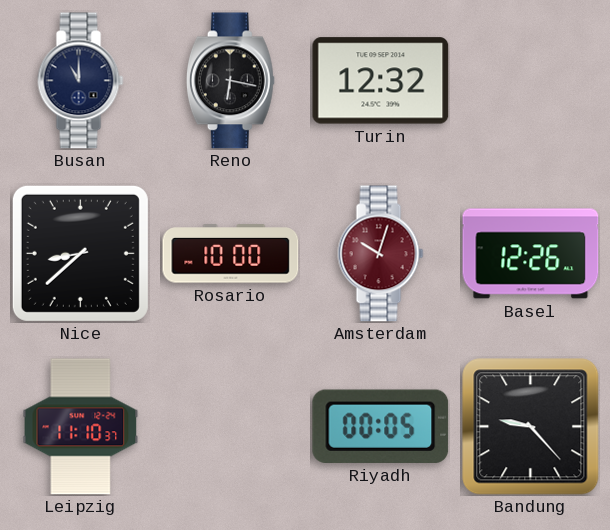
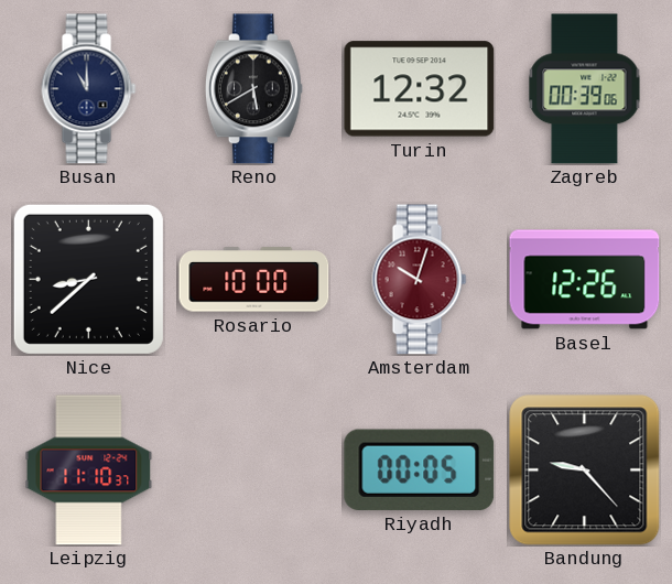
Reno: 6:17 -> 5:40 (253, 89)
Zagreb: none -> 00:39 (585, 89)
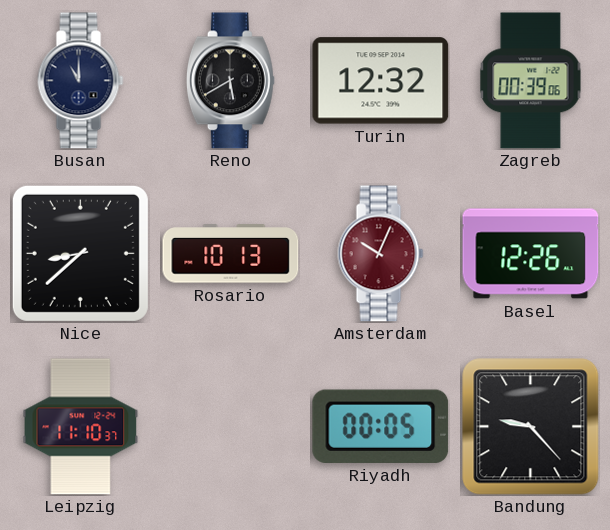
Rosario: 10:00 -> 10:13 (231, 254)
Amsterdam: 10:03 -> 10:04 (381, 254)
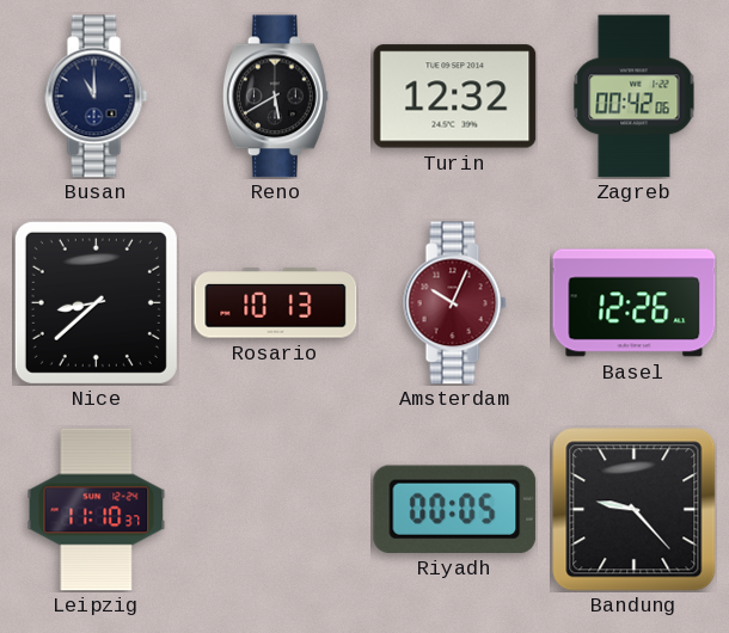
Zagreb: 00:39 -> 00:42 (635, 97)
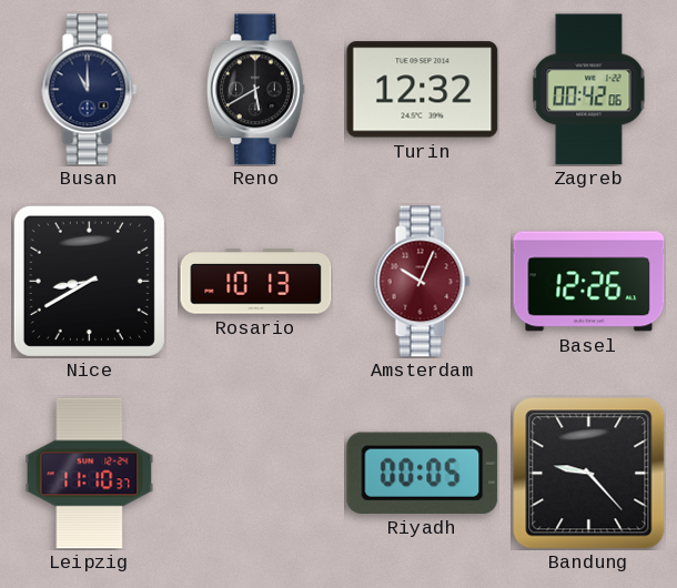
Nice: 8:38 -> 8:40 (89, 281)
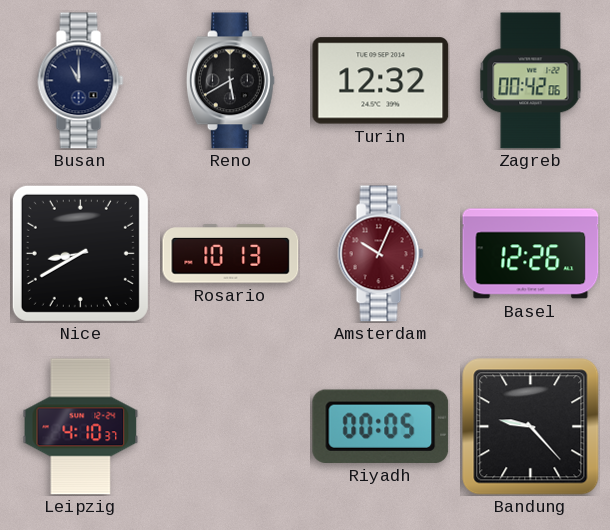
Leipzig: 11:10 -> 4:10 (81, 427)
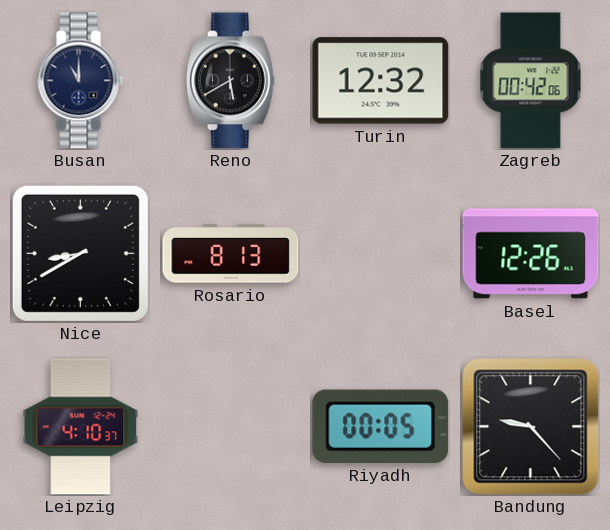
Rosario: 10:13 -> 8:13 (231, 254)
Amsterdam: 10:04 -> none (381, 254)
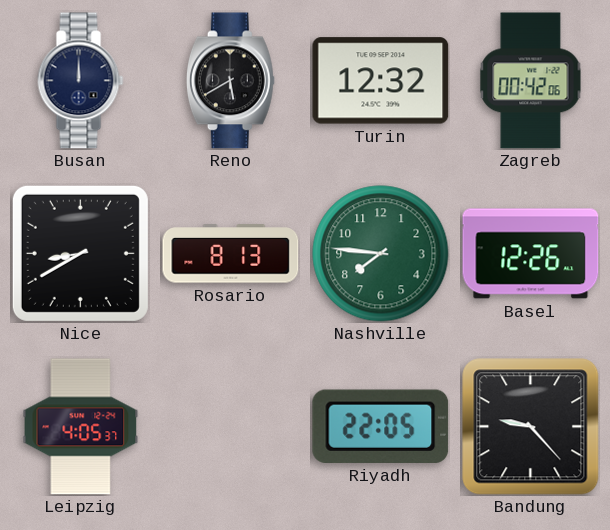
Busan: 11:00 -> 12:00 (81, 81)
Nashville: none -> 7:46 (381, 254)
Leipzig: 4:10 -> 4:05 (81, 427)
Riyadh: 00:05 -> 22:05 (381, 426)
